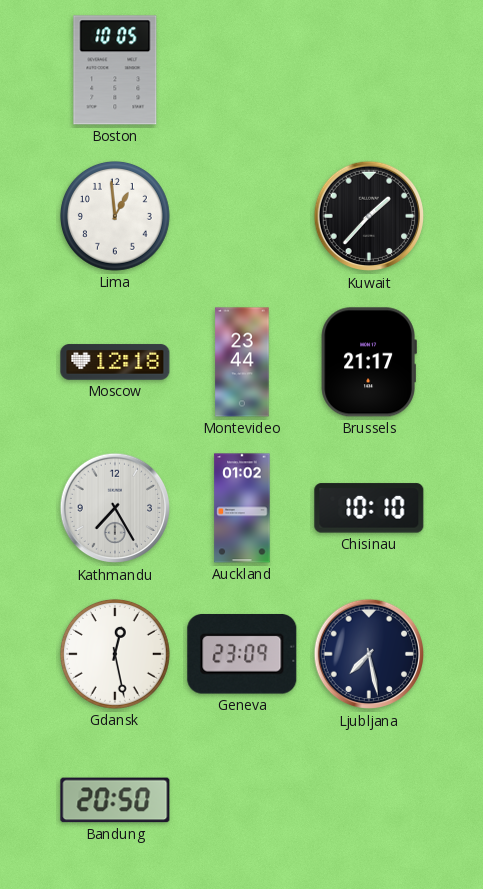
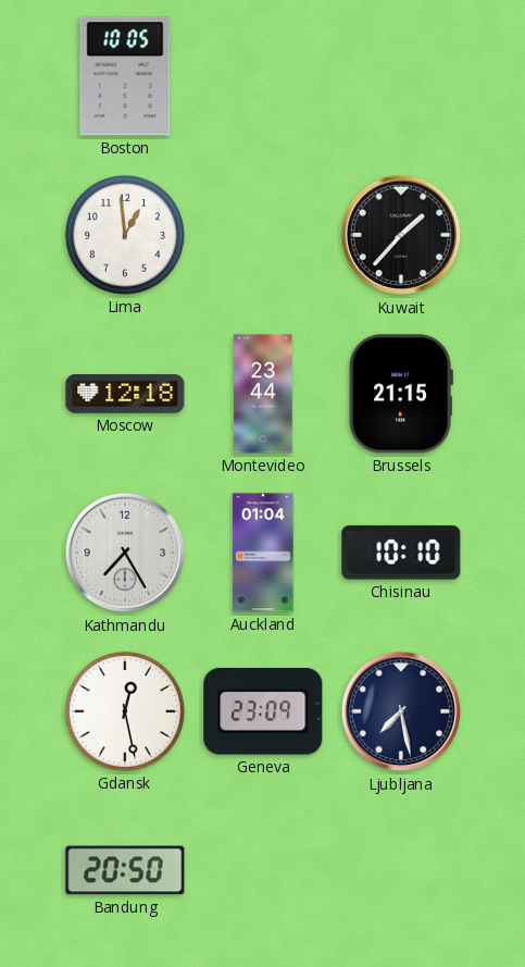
Brussels: 21:17 -> 21:15 (401, 394)
Auckland: 01:02 -> 01:04 (263, 553)
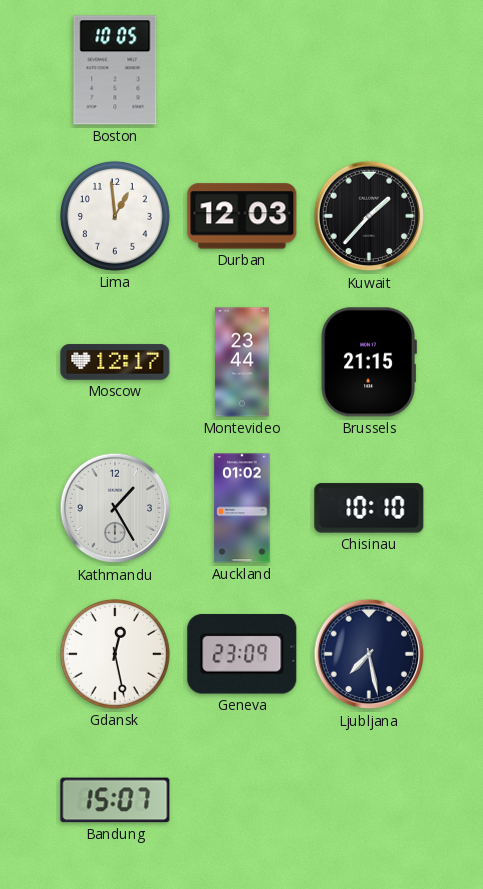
Durban: none -> 12:03 (242, 216)
Moscow: 12:18 -> 12:17 (115, 362)
Kathmandu: 7:25 -> 1:25 (115, 508)
Auckland: 01:04 -> 01:02 (242, 508)
Bandung: 20:50 -> 15:07 (115, 800)
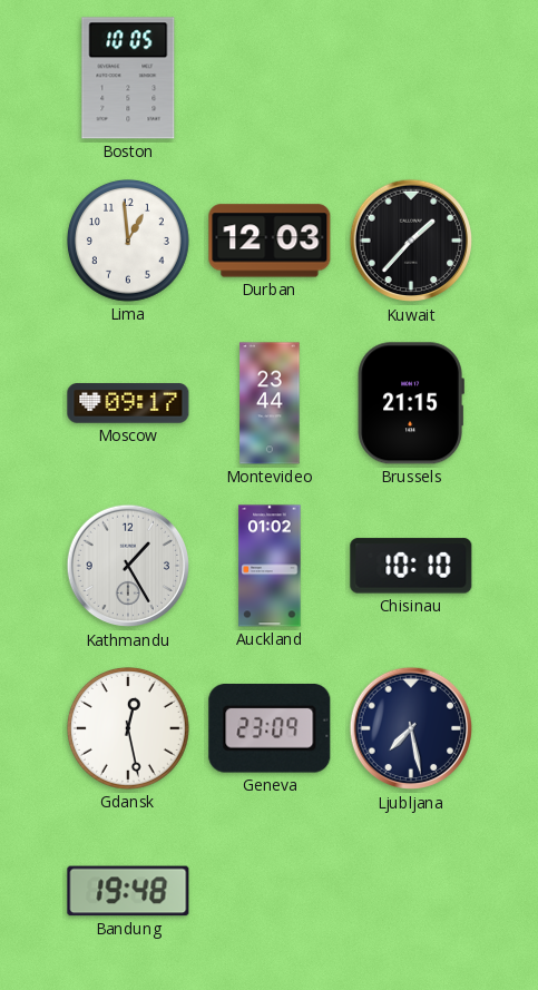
Moscow: 12:17 -> 09:17 (128, 403)
Bandung: 15:07 -> 19:48 (128, 891)
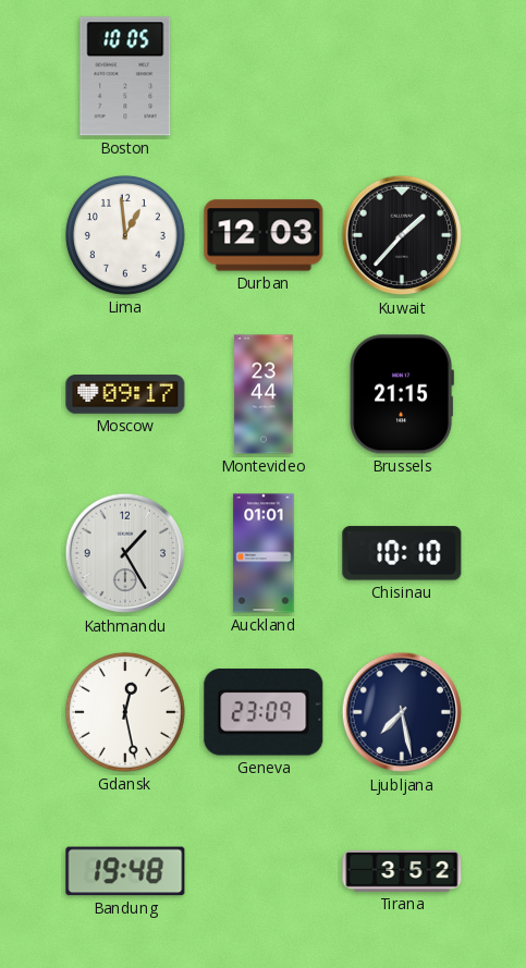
Auckland: 01:02 -> 01:01 (264, 553)
Tirana: none -> 3:52 (402, 871)
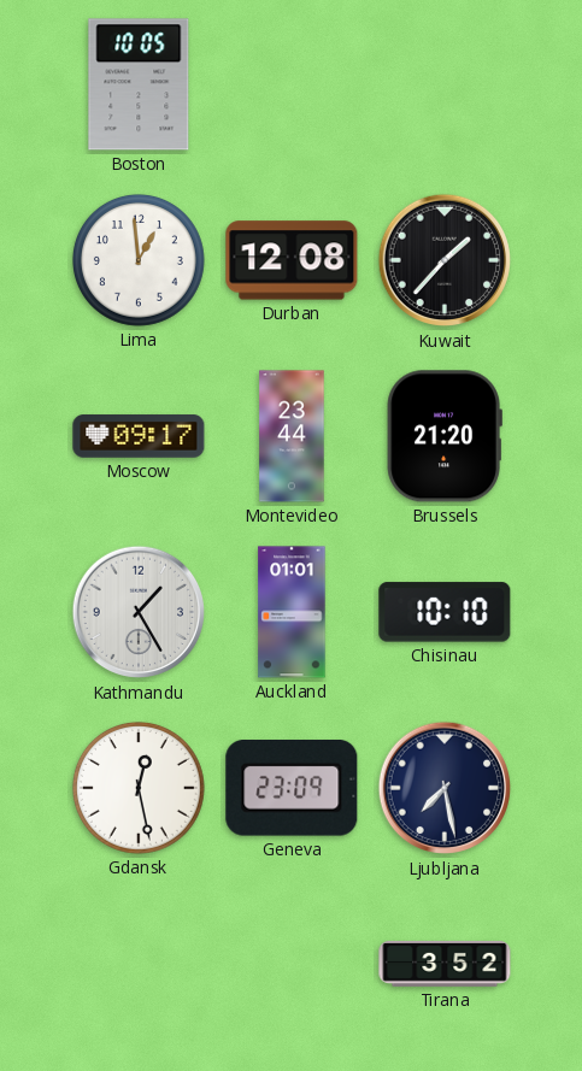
Durban: 12:03 -> 12:08 (292, 260)
Brussels: 21:15 -> 21:20 (445, 436)
Bandung: 19:48 -> none (125, 871)
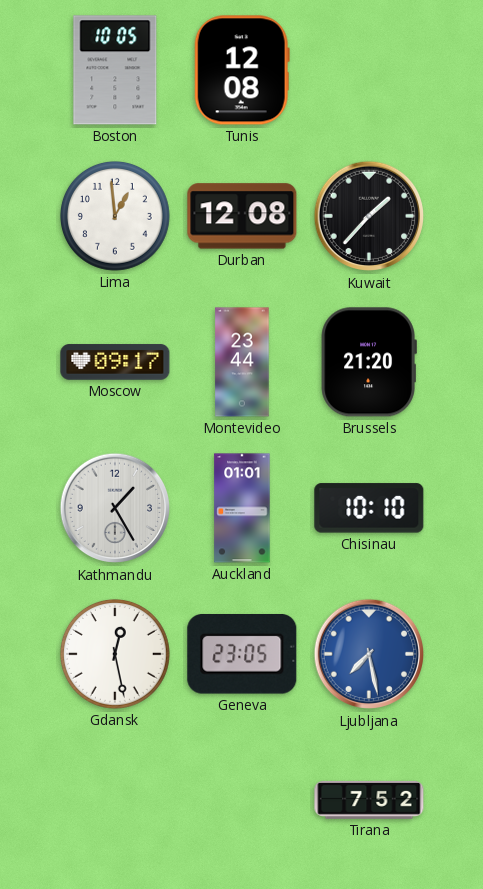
Tunis: none -> 12:08 (242, 70)
Geneva: 23:09 -> 23:05 (242, 655)
Ljubljana dial: navy -> blue (369, 654)
Tirana: 3:52 -> 7:52 (369, 800)
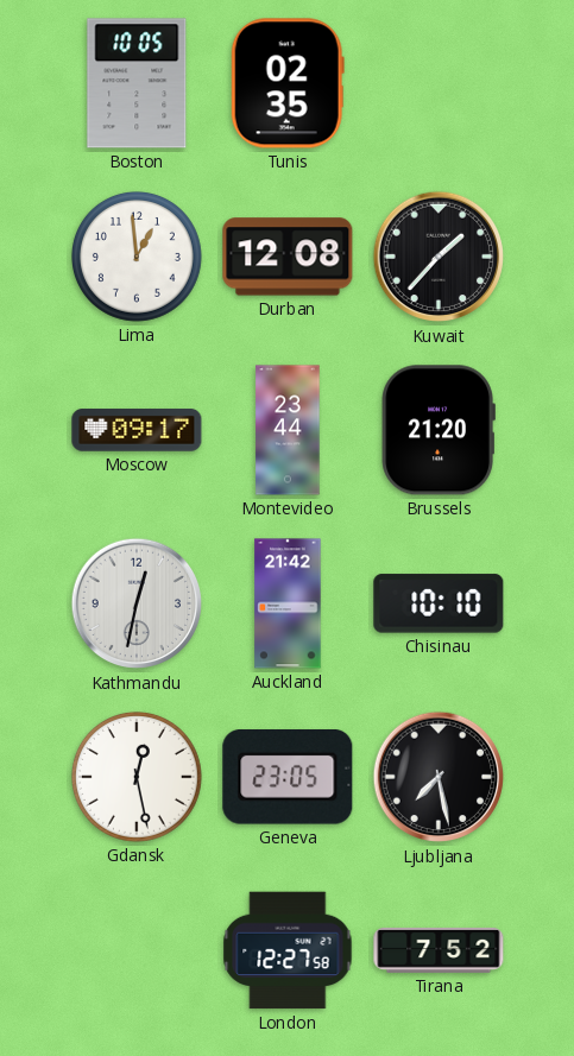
Tunis: 12:08 -> 02:35 (288, 83)
Kathmandu: 1:25 -> 12:32 (137, 603)
Auckland: 01:01 -> 21:42 (288, 603)
Ljubljana dial: blue -> black (439, 777)
London: none -> 12:27 (288, 950)
